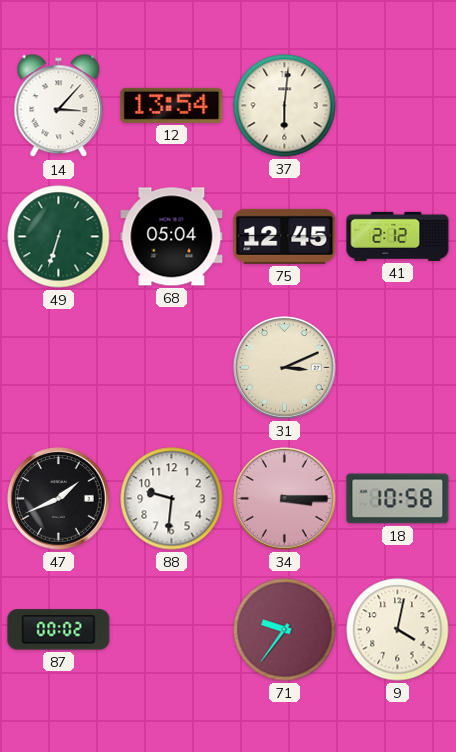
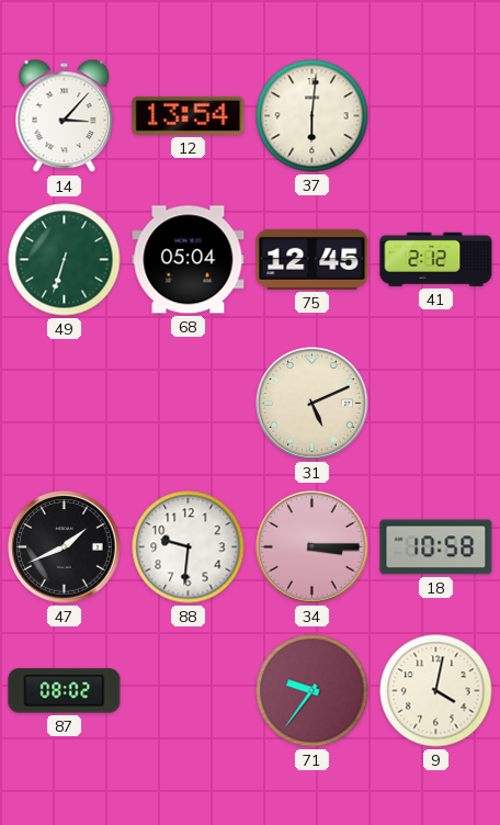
31: 3:11 -> 5:11 (312, 404)
87: 00:02 -> 08:02 (65, 691)
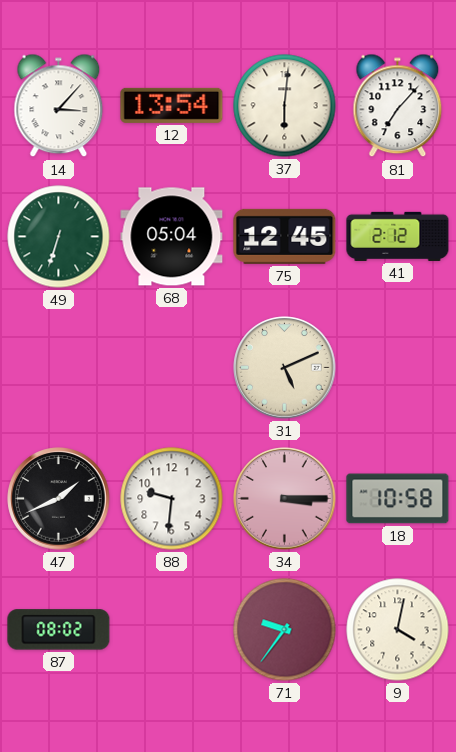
81: none -> 7:07 (398, 106)
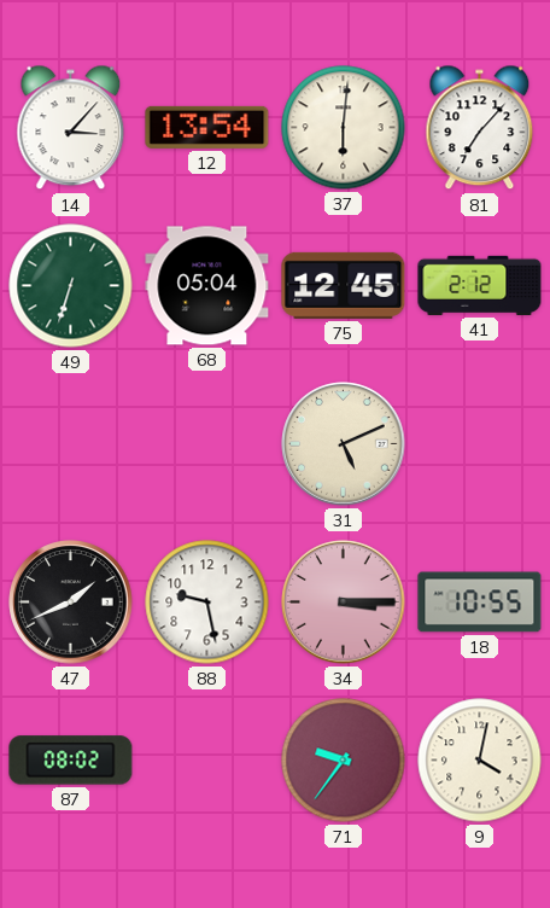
88: 9:31 -> 9:28 (207, 603)
18: 10:58 -> 10:55 (480, 603)
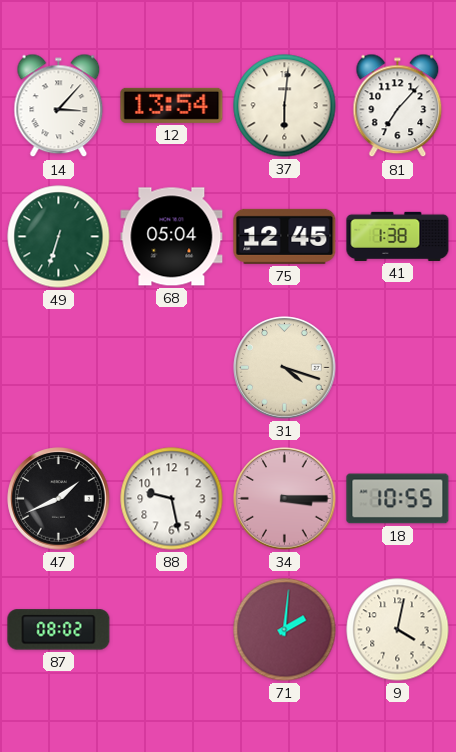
41: 2:12 -> 1:38 (398, 236)
31: 5:11 -> 4:18 (285, 368)
71: 9:36 -> 2:01 (285, 630)
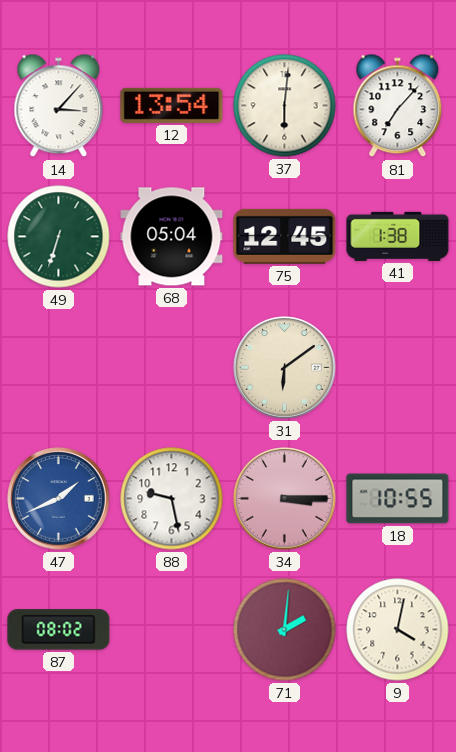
31: 4:18 -> 6:09 (285, 368)
47 dial: black -> blue (59, 499)
